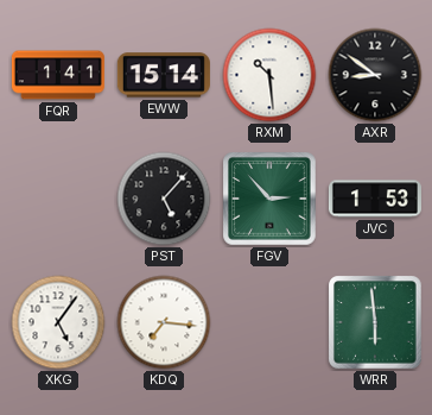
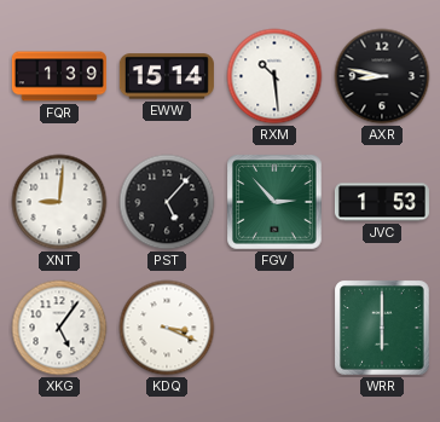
FQR: 1:41 -> 1:39 (59, 76)
AXR: 8:51 -> 8:47 (382, 76)
XNT: none -> 9:01 (59, 202)
KDQ: 7:16 -> 3:19 (167, 328)
WRR: 5:59 -> 6:00 (382, 328)
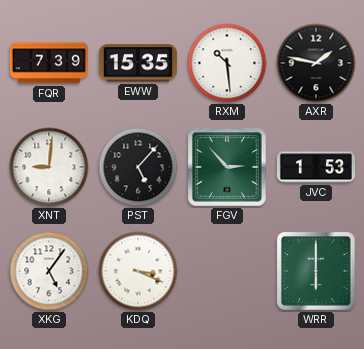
FQR: 1:39 -> 7:39 (49, 63)
EWW: 15:14 -> 15:35 (138, 63)
AXR: 8:47 -> 1:47 (316, 63)
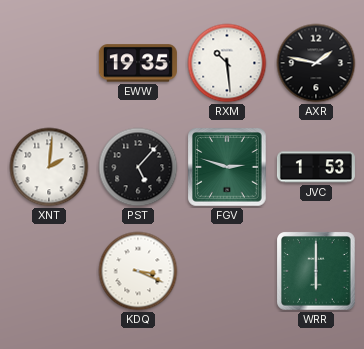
FQR: 7:39 -> none (49, 63)
EWW: 15:35 -> 19:35 (138, 63)
XNT: 9:01 -> 2:01 (49, 167)
FGV: 2:53 -> 2:48 (227, 167)
XKG: 5:06 -> none (49, 271)
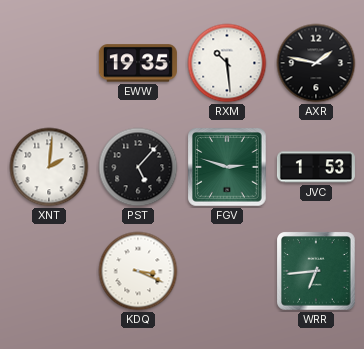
WRR: 6:00 -> 6:44 (316, 271)
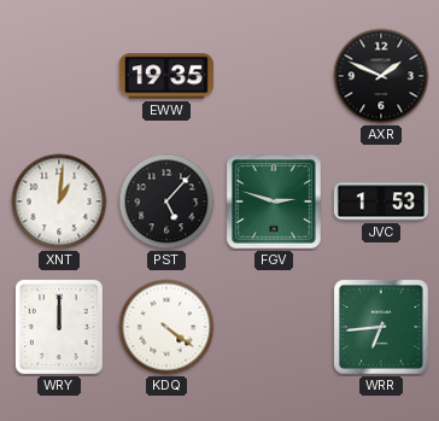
RXM: 10:29 -> none (227, 63)
AXR: 1:47 -> 1:49 (381, 76)
XNT: 2:01 -> 1:01 (59, 201)
WRY: none -> 12:00 (59, 327)
KDQ: 3:19 -> 4:21 (166, 327)
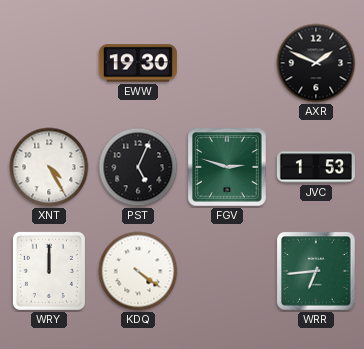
EWW: 19:35 -> 19:30 (138, 63)
XNT: 1:01 -> 4:25 (49, 167)
PST: 5:07 -> 5:04 (138, 167)
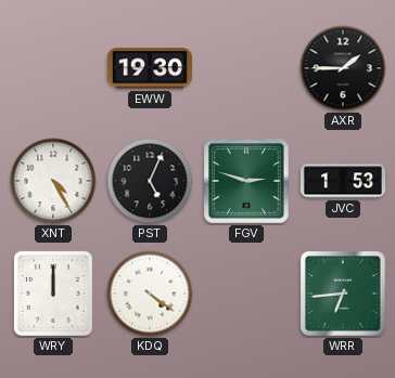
AXR: 1:49 -> 1:45 (343, 68)
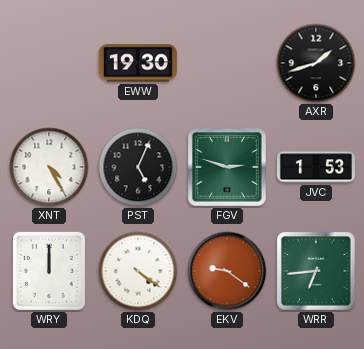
AXR: 1:45 -> 1:42 (316, 63)
EKV: none -> 9:21 (227, 271)
